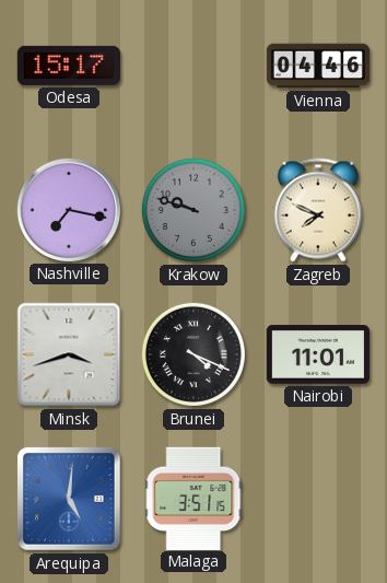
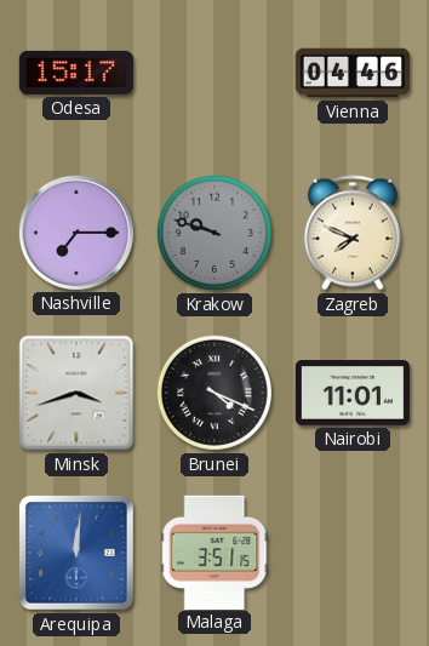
Nashville: 7:17 -> 7:15 (75, 231)
Arequipa: 5:01 -> 12:01 (76, 553)
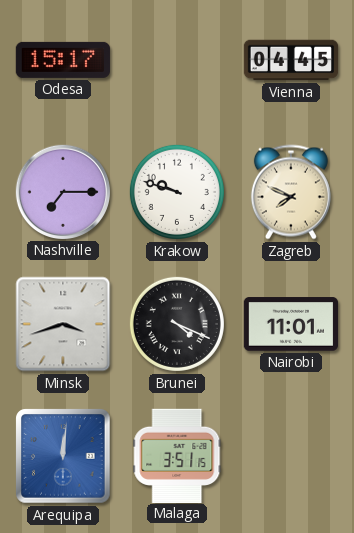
Vienna: 04:46 -> 04:45 (291, 60)
Krakow dial: grey -> white (177, 192)
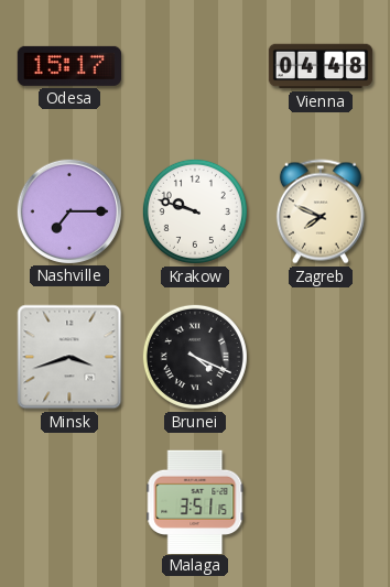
Vienna: 04:45 -> 04:48 (321, 66)
Nairobi: 11:01 -> none (290, 324)
Arequipa: 12:01 -> none (63, 456)
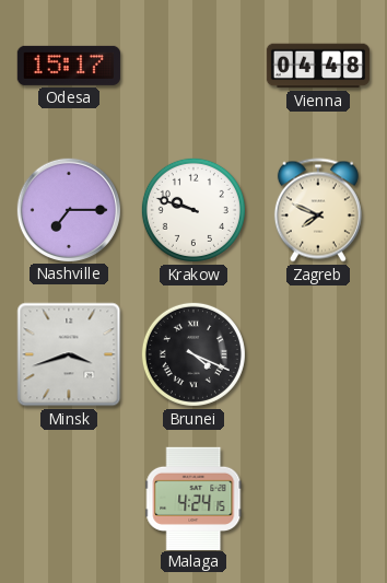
Malaga: 3:51 -> 4:24 (193, 498)
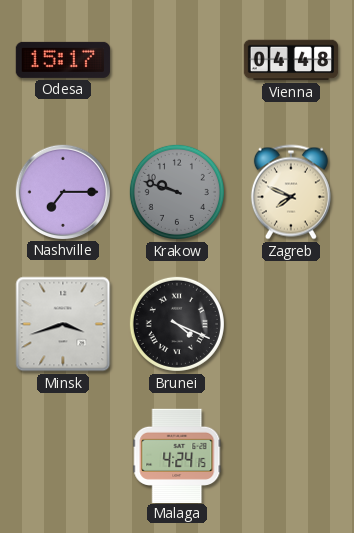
Krakow dial: white -> grey (177, 192)
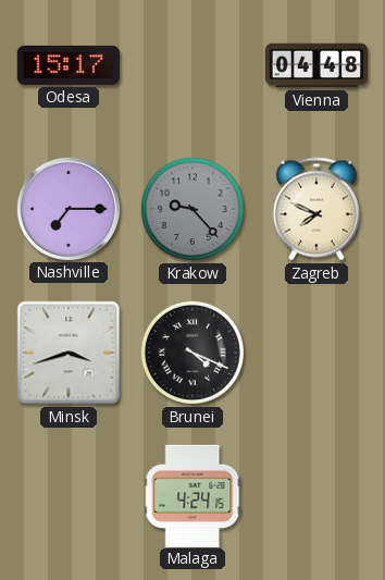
Krakow: 9:48 -> 9:23 (192, 209)
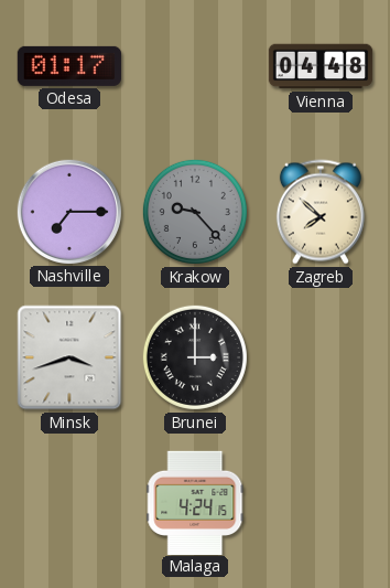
Odesa: 15:17 -> 01:17 (69, 66)
Zagreb: 7:49 -> 7:52 (321, 212)
Brunei: 4:19 -> 3:00 (195, 357)
